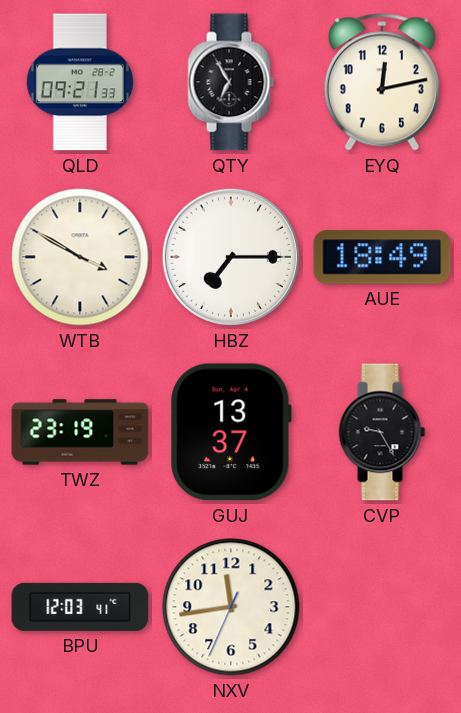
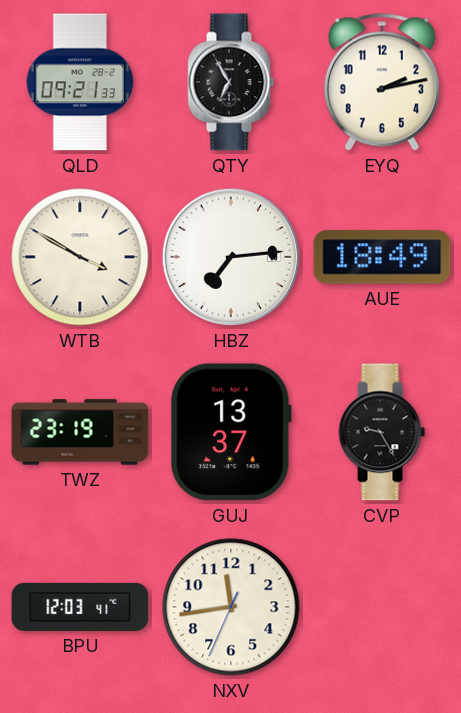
EYQ: 12:13 -> 2:13 (382, 82)
HBZ: 7:15 -> 7:14 (231, 257)
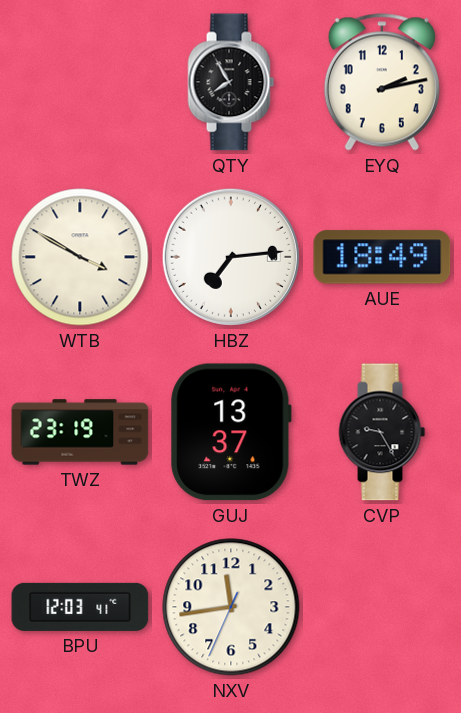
QLD: 09:21 -> none (80, 82)
QTY: 6:55 -> 7:55 (231, 82)
